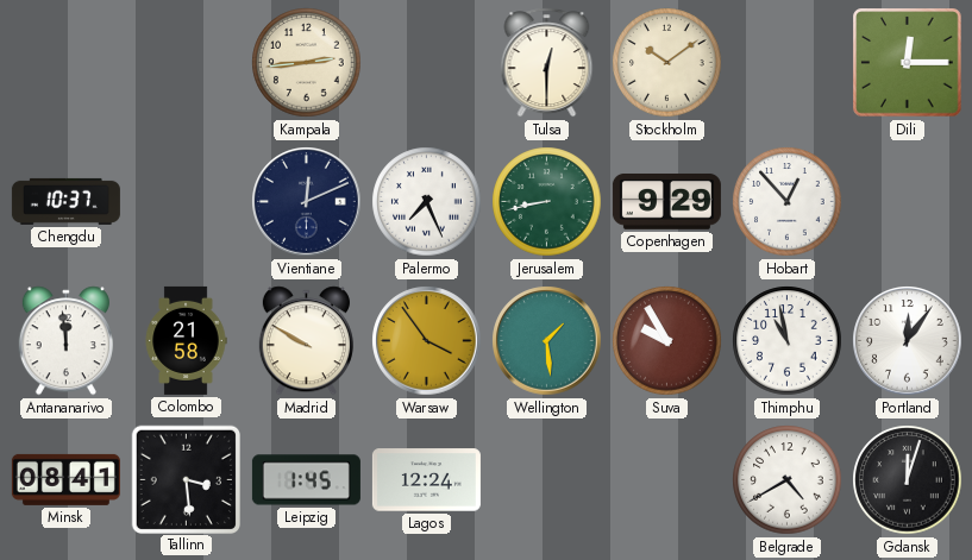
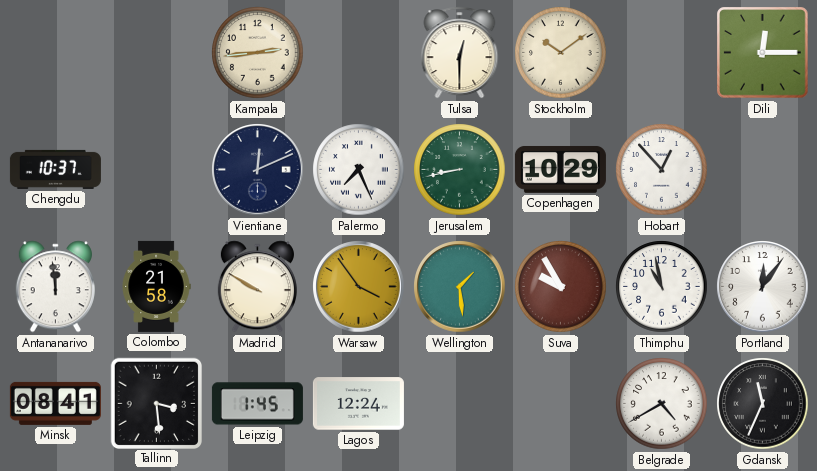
Copenhagen: 9:29 -> 10:29 (560, 169)
Gdansk: 12:03 -> 11:34 (763, 404)
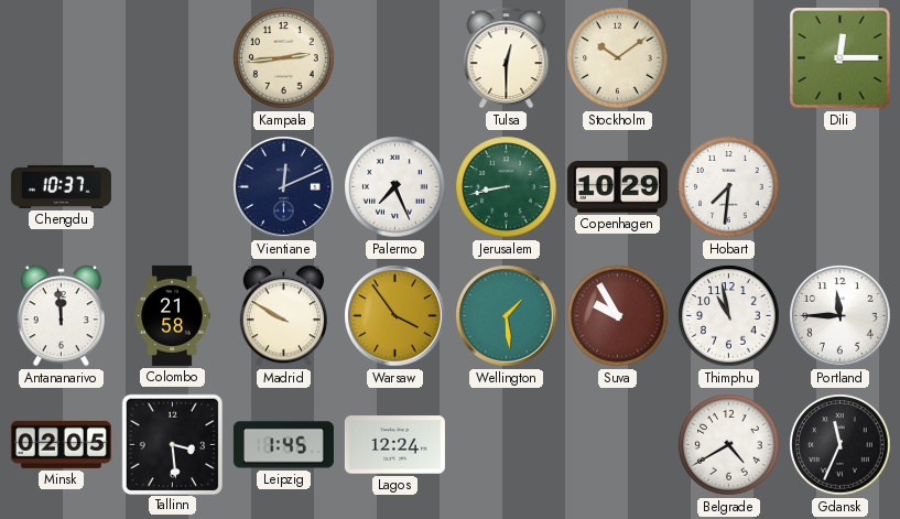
Hobart: 12:53 -> 7:31 (729, 187)
Portland: 12:06 -> 11:45 (841, 316)
Minsk: 08:41 -> 02:05 (61, 444)
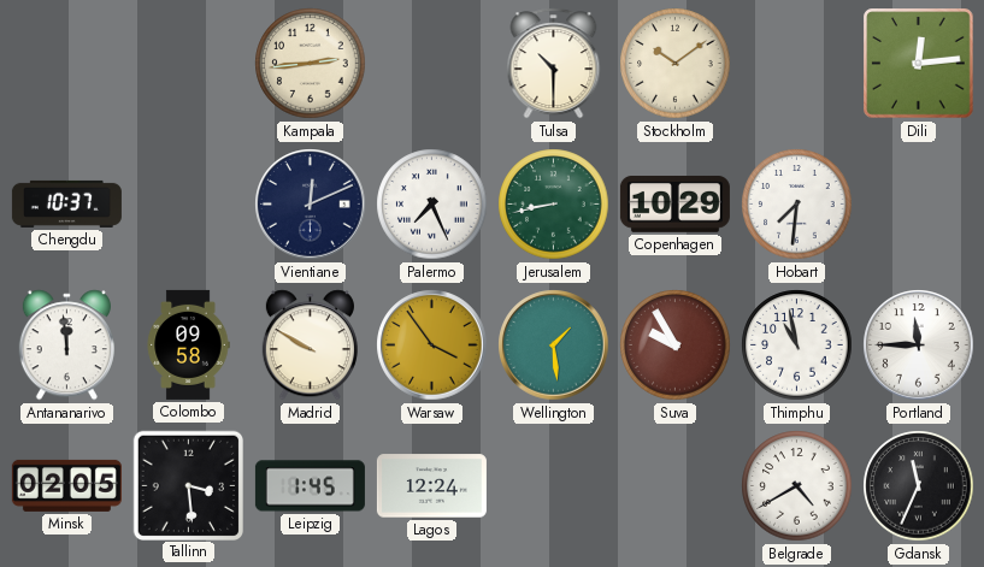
Tulsa: 12:30 -> 10:30 (554, 64)
Dili: 12:15 -> 12:14 (919, 64)
Colombo: 21:58 -> 09:58 (188, 344)
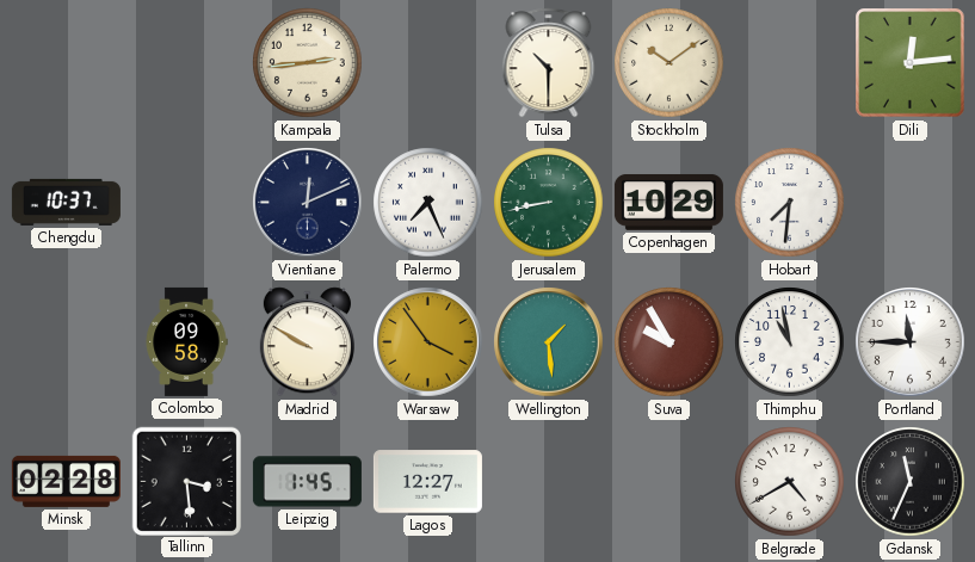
Antananarivo: 11:59 -> none (66, 345)
Minsk: 02:05 -> 02:28 (66, 481)
Lagos: 12:24 -> 12:27 (427, 482)
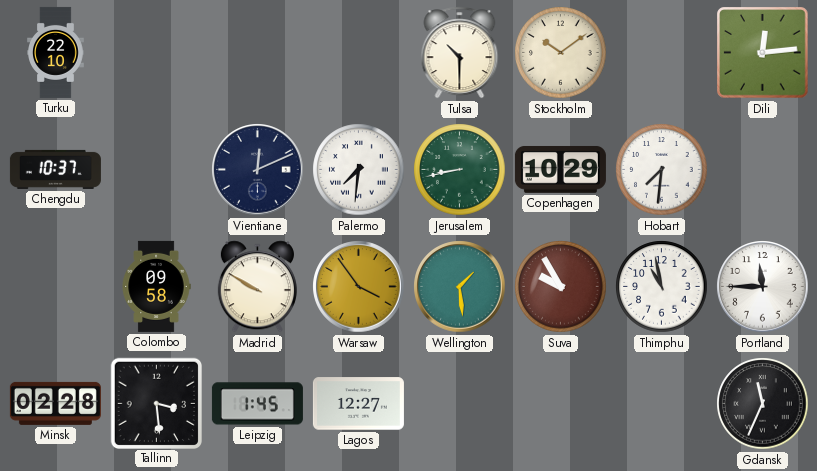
Turku: none -> 22:10 (56, 52)
Kampala: 2:44 -> none (308, 63)
Palermo: 7:26 -> 7:31 (359, 170)
Belgrade: 4:40 -> none (790, 482)
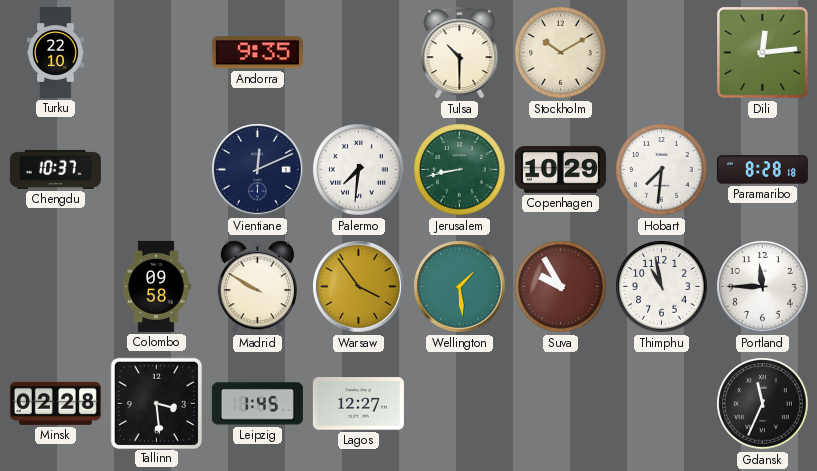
Andorra: none -> 9:35 (257, 53)
Stockholm: 10:09 -> 10:10 (561, 53)
Paramaribo: none -> 8:28 (762, 170)
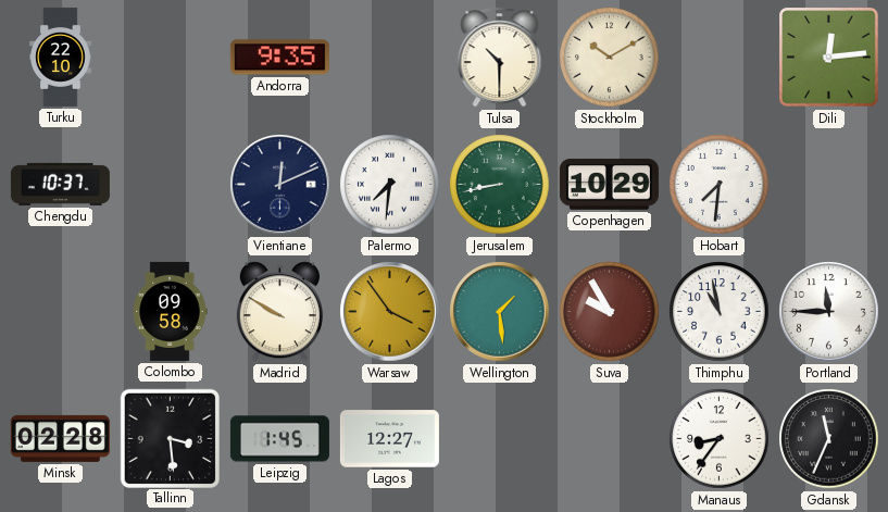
Paramaribo: 8:28 -> none (762, 170)
Manaus: none -> 8:36 (720, 439)
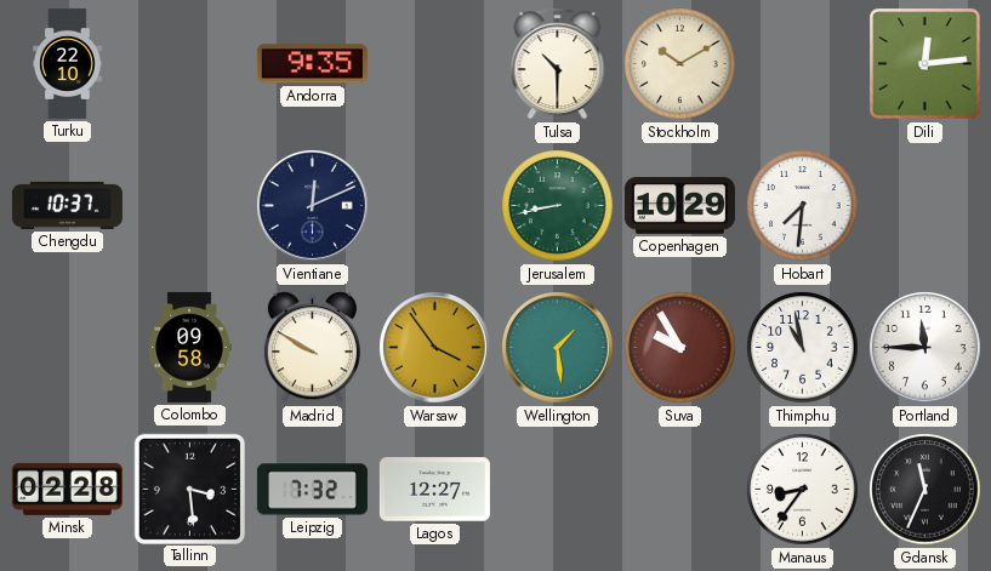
Palermo: 7:31 -> none (390, 185)
Leipzig: 1:45 -> 7:32 (312, 490)
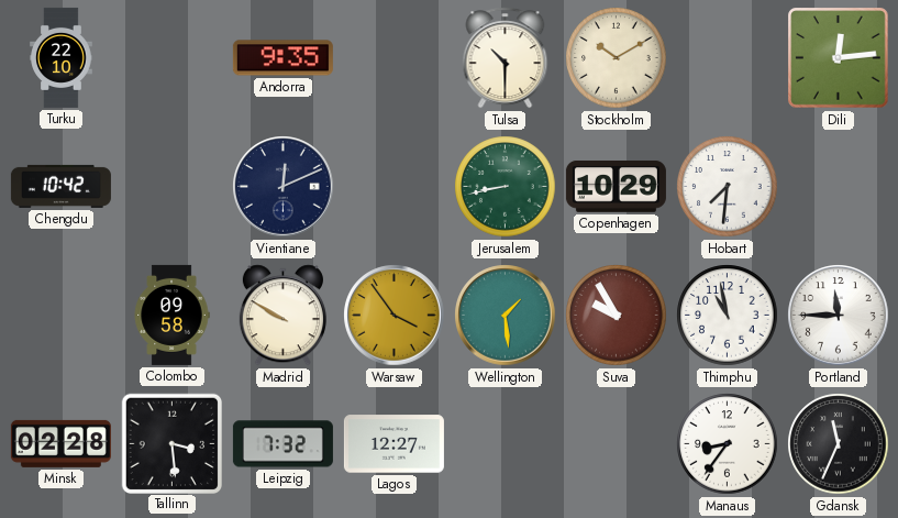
Chengdu: 10:37 -> 10:42 (60, 186)
